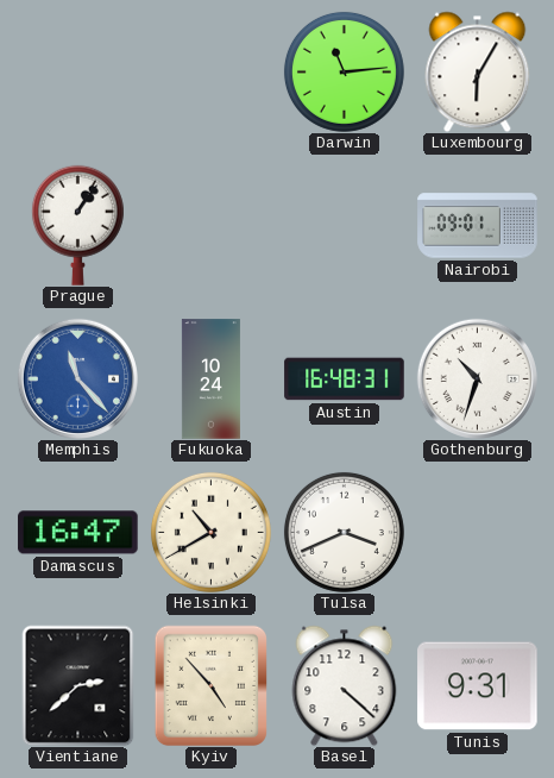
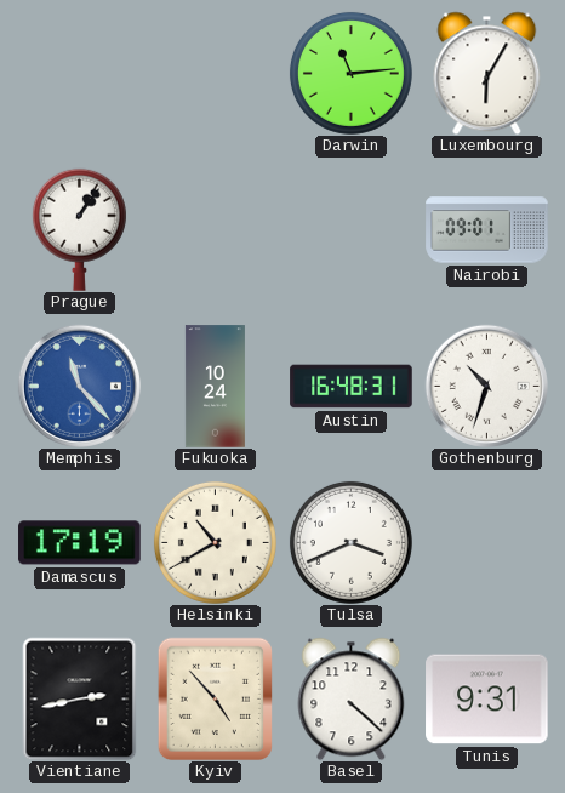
Damascus: 16:47 -> 17:19 (80, 543)
Vientiane: 2:38 -> 2:43 (80, 698)
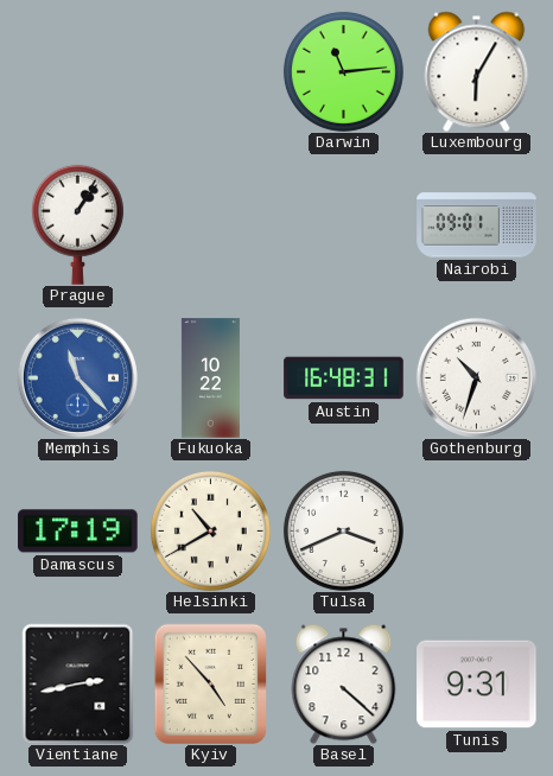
Fukuoka: 10:24 -> 10:22 (210, 379)
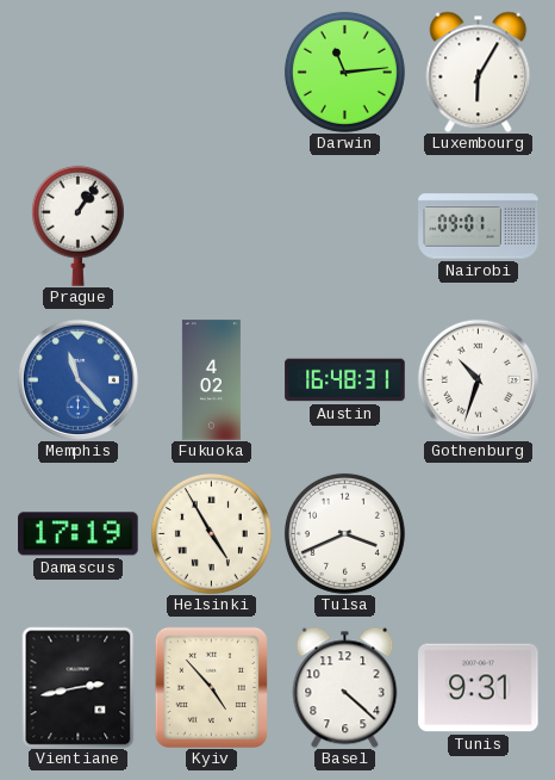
Fukuoka: 10:22 -> 4:02 (211, 380)
Helsinki: 10:40 -> 4:55 (211, 533)
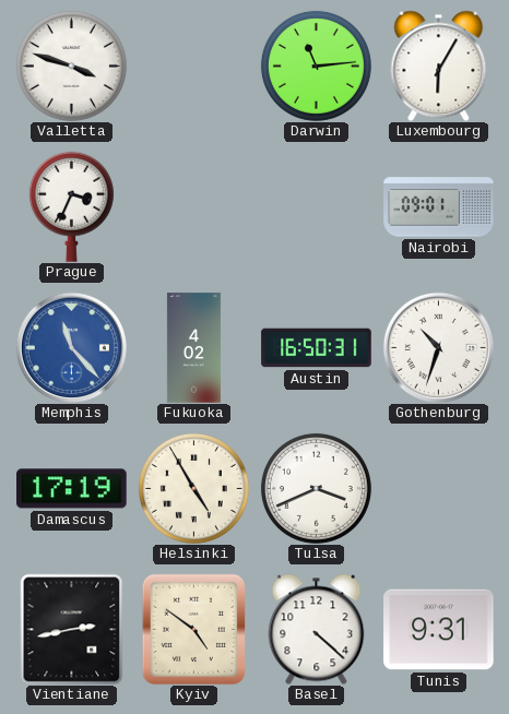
Valletta: none -> 3:48 (71, 66)
Prague: 1:06 -> 3:34 (71, 206)
Austin: 16:48 -> 16:50 (317, 348)
Kyiv: 4:53 -> 4:51 (193, 629)
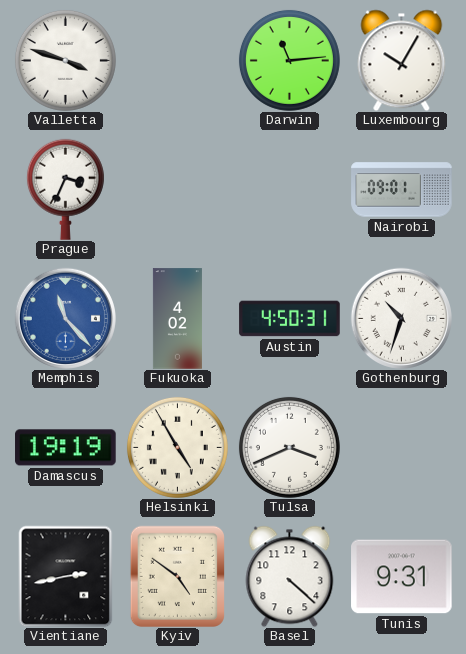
Luxembourg: 6:05 -> 10:05 (402, 60)
Austin: 16:50 -> 4:50 (290, 319)
Damascus: 17:19 -> 19:19 (66, 448)
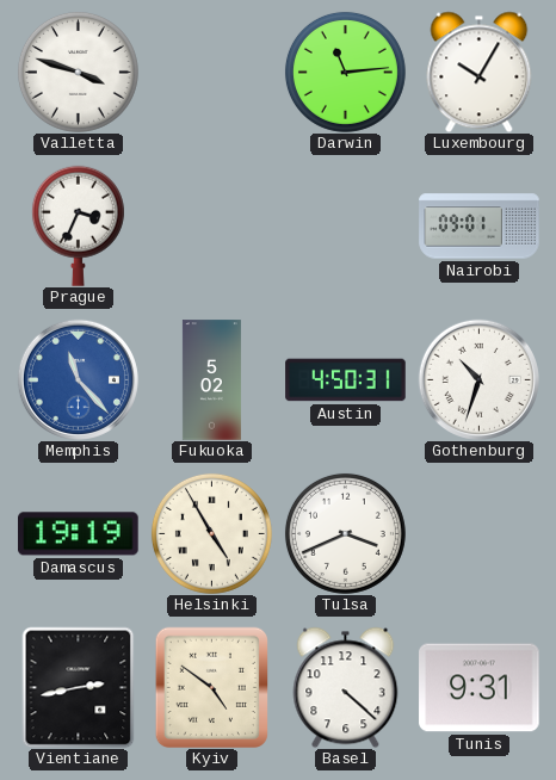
Fukuoka: 4:02 -> 5:02 (211, 380)
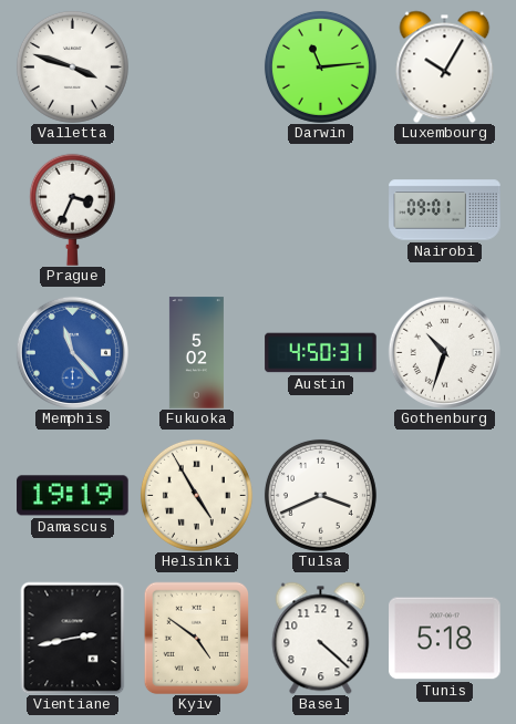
Tunis: 9:31 -> 5:18 (445, 639)
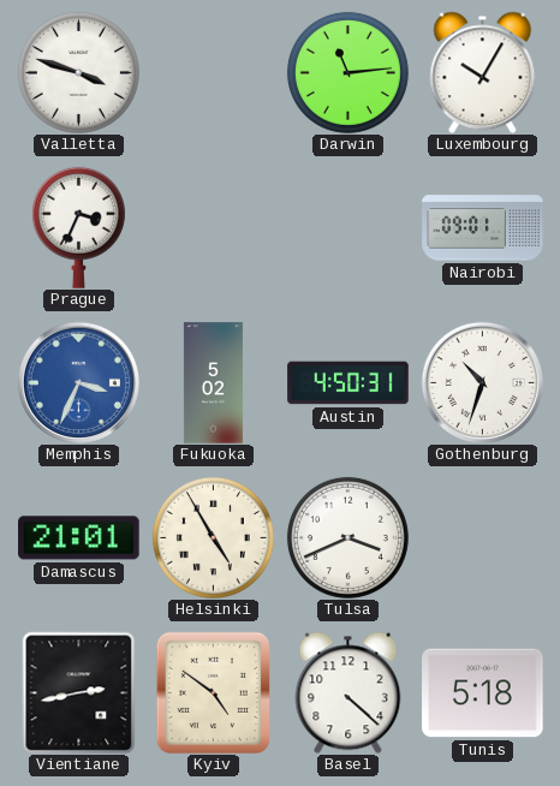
Memphis: 11:23 -> 3:34 (78, 382)
Damascus: 19:19 -> 21:01 (79, 538)
